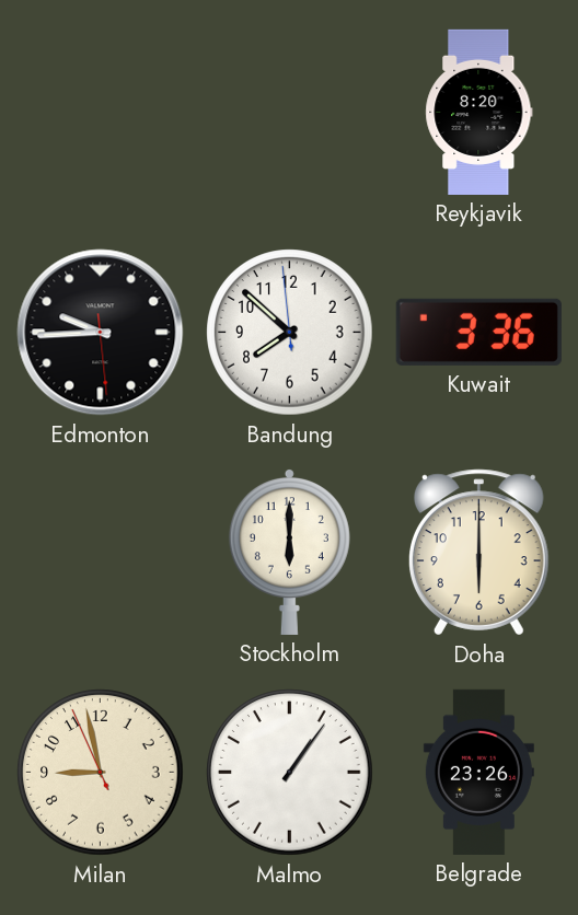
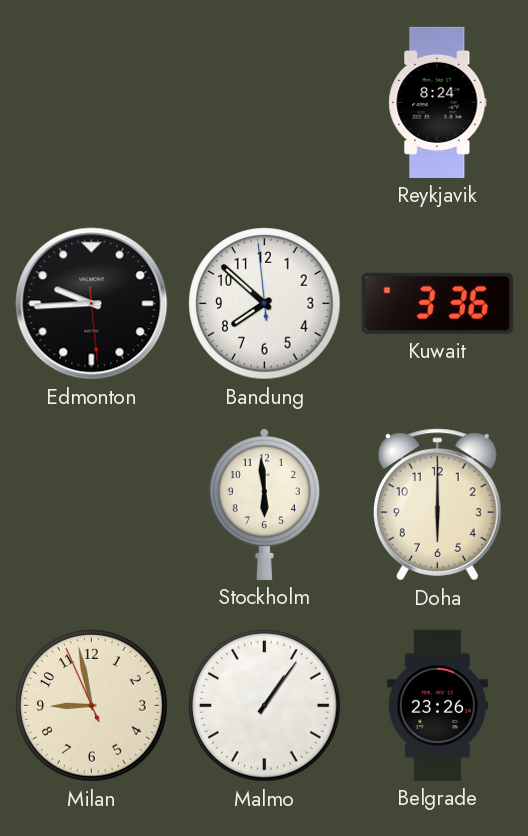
Reykjavik: 8:20 -> 8:24 (438, 102)
Stockholm: 6:00 -> 5:59 (264, 504)
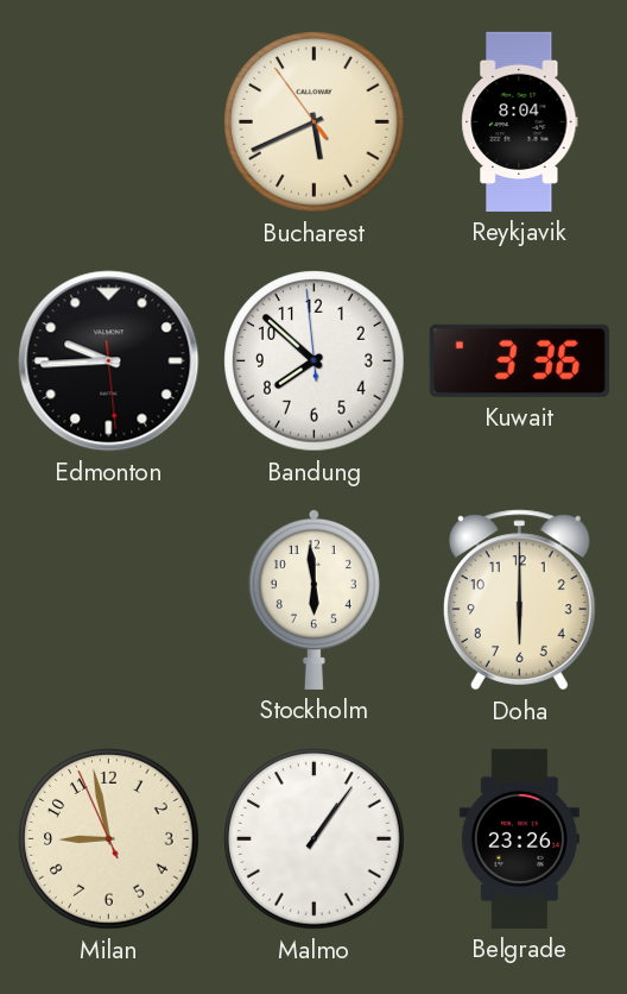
Bucharest: none -> 5:40 (315, 122)
Reykjavik: 8:24 -> 8:04 (520, 121)
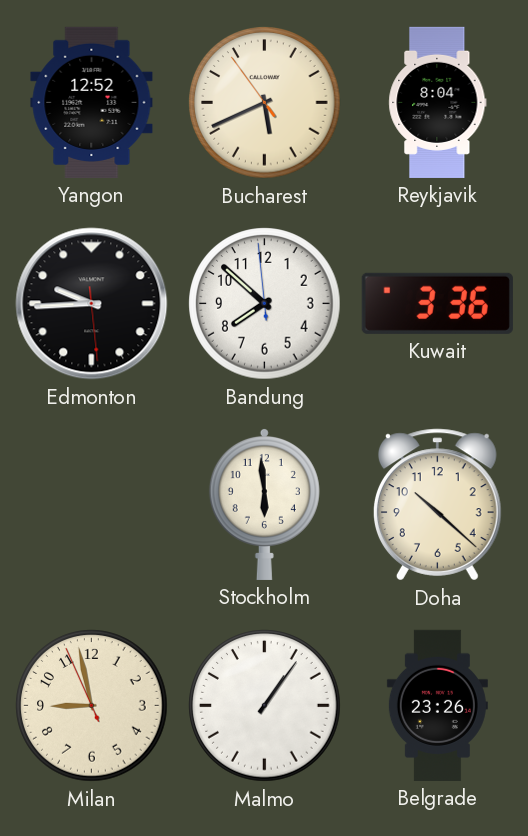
Yangon: none -> 12:52 (92, 102)
Doha: 6:00 -> 10:22 (437, 505)
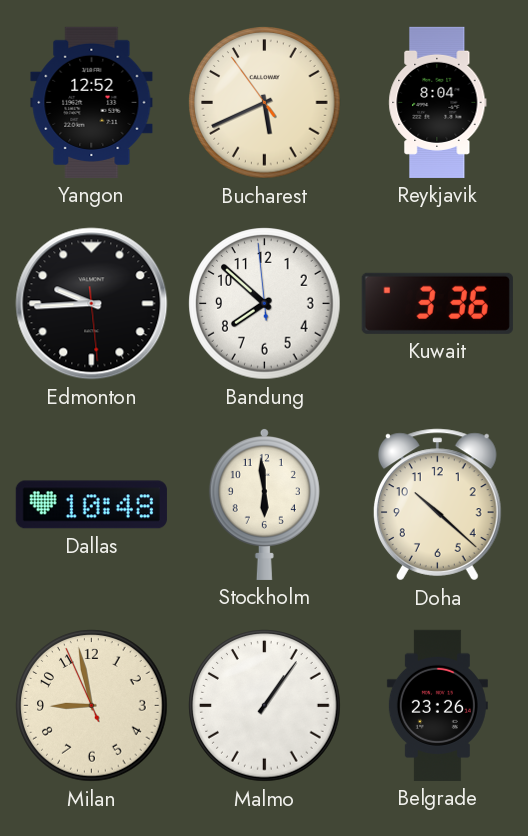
Dallas: none -> 10:48 (91, 505)
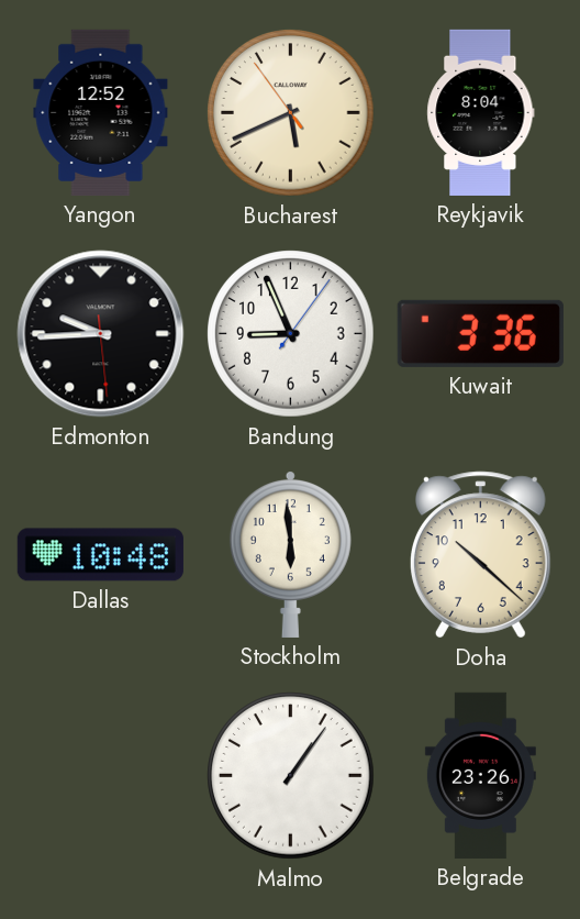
Bandung: 7:51 -> 8:56 (291, 334)
Milan: 8:57 -> none (92, 706)
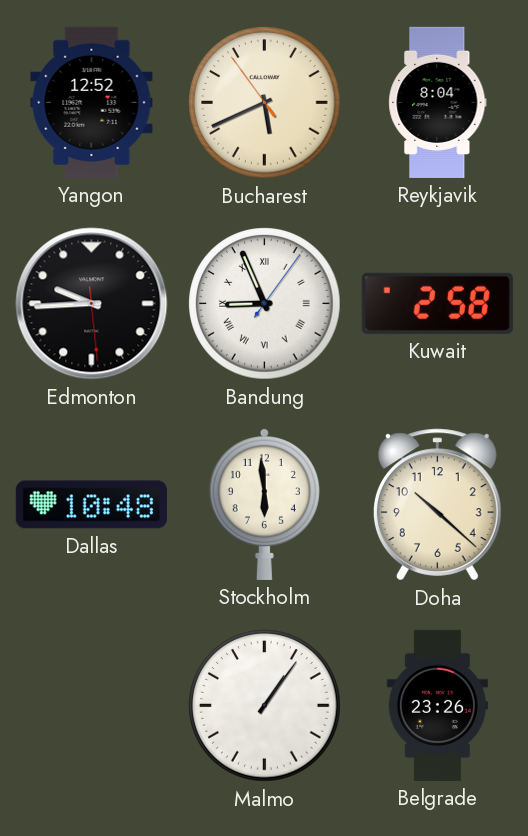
Bandung numerals: Arabic -> Roman (265, 304)
Kuwait: 3:36 -> 2:58 (437, 303)
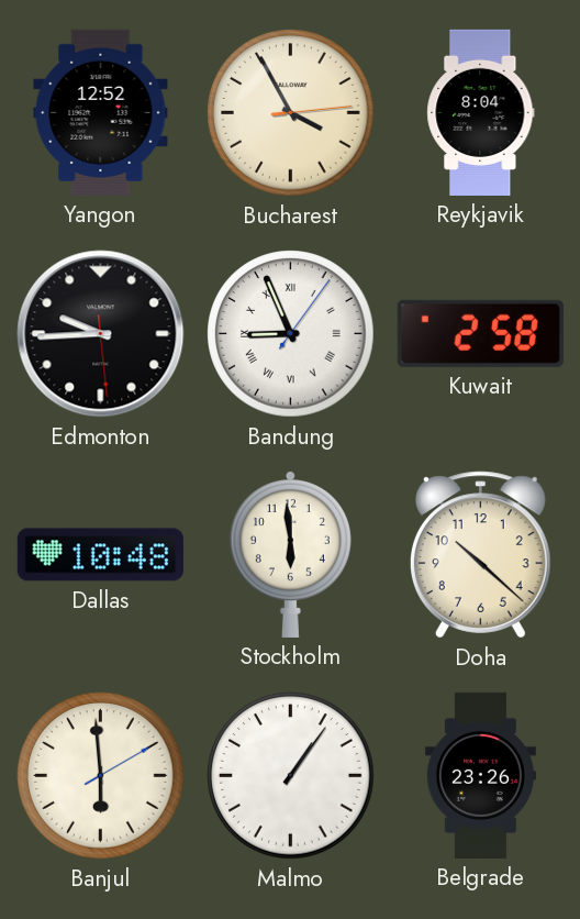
Bucharest: 5:40 -> 3:55 (291, 113)
Banjul: none -> 5:59 (101, 776)
